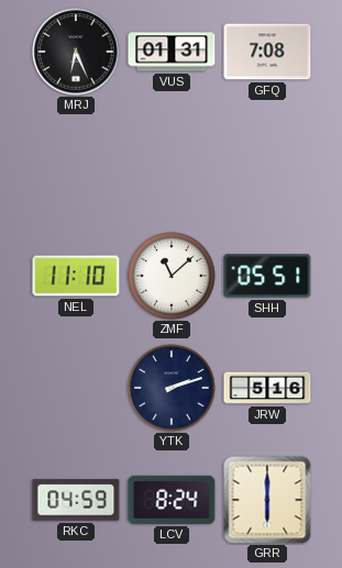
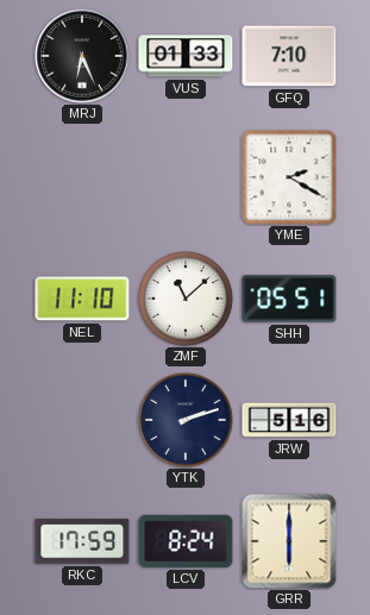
VUS: 01:31 -> 01:33 (186, 56)
GFQ: 7:08 -> 7:10 (289, 56)
YME: none -> 2:20 (289, 177)
RKC: 04:59 -> 17:59 (82, 541)
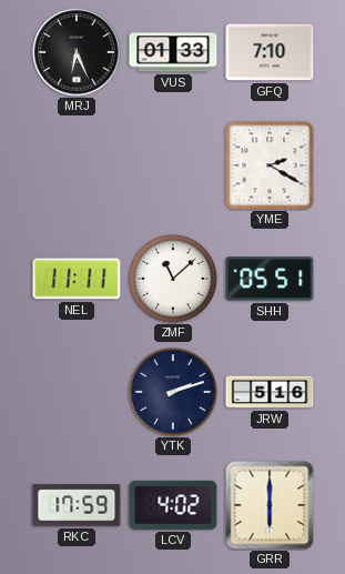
NEL: 11:10 -> 11:11 (77, 279)
LCV: 8:24 -> 4:02 (173, 505)
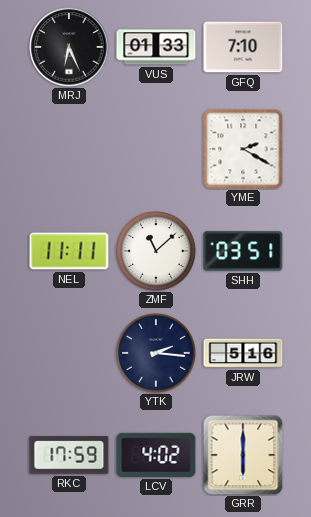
SHH: 05:51 -> 03:51 (243, 251)
YTK: 2:12 -> 2:16 (156, 353)
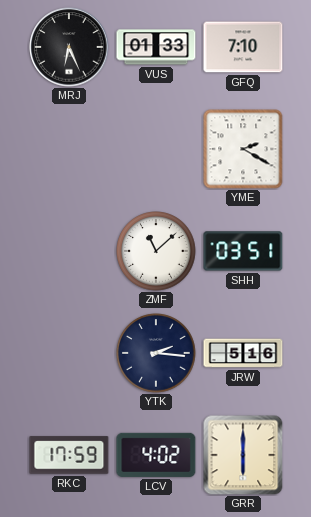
NEL: 11:11 -> none (69, 251)
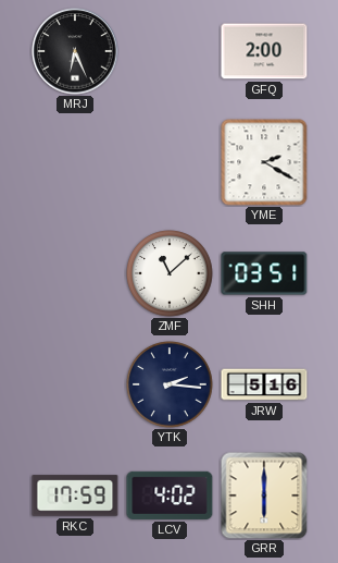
VUS: 01:33 -> none (156, 47)
GFQ: 7:10 -> 2:00 (264, 51)
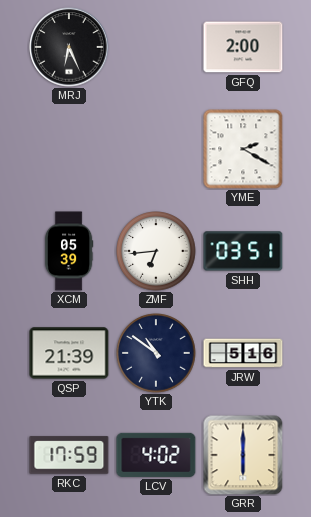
XCM: none -> 05:39 (69, 251)
ZMF: 11:08 -> 6:44 (156, 251)
QSP: none -> 21:39 (69, 353)
YTK: 2:16 -> 10:51 (156, 353)
